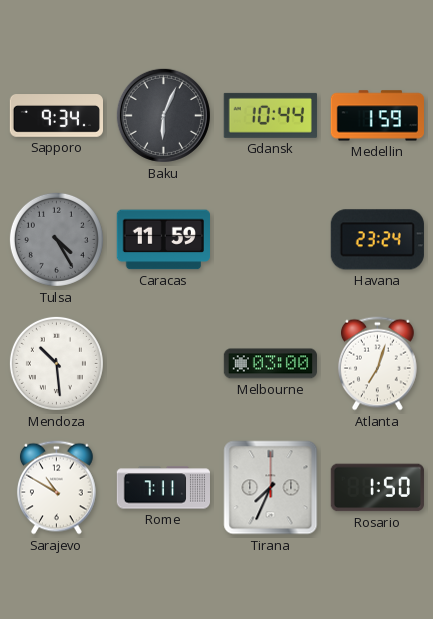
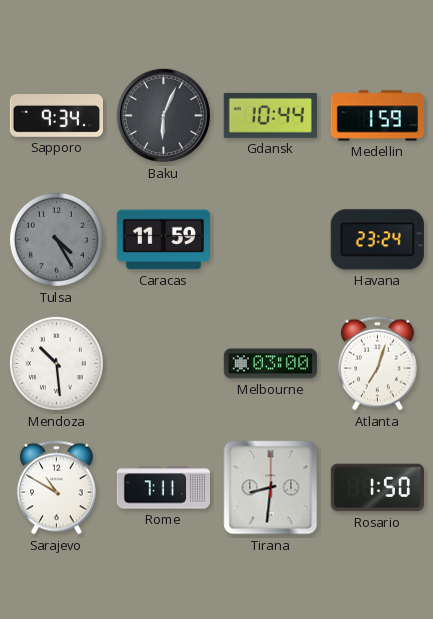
Tirana: 7:34 -> 8:31 (271, 488)
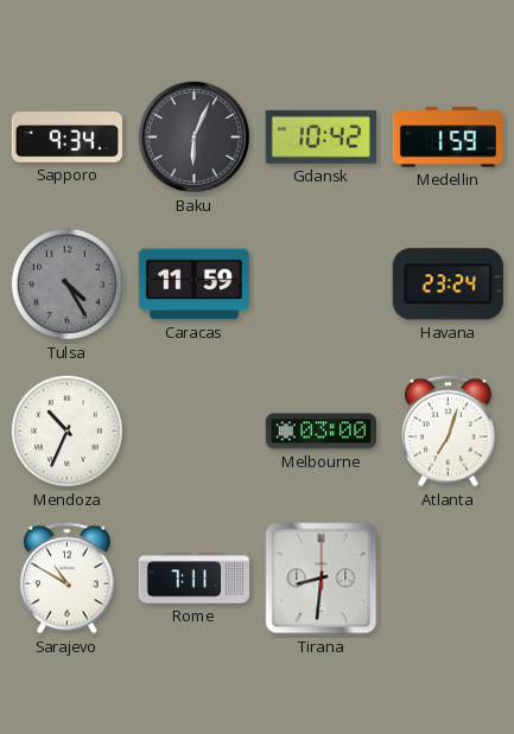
Gdansk: 10:44 -> 10:42 (321, 136)
Mendoza: 10:29 -> 10:34 (66, 430)
Rosario: 1:50 -> none (377, 488)
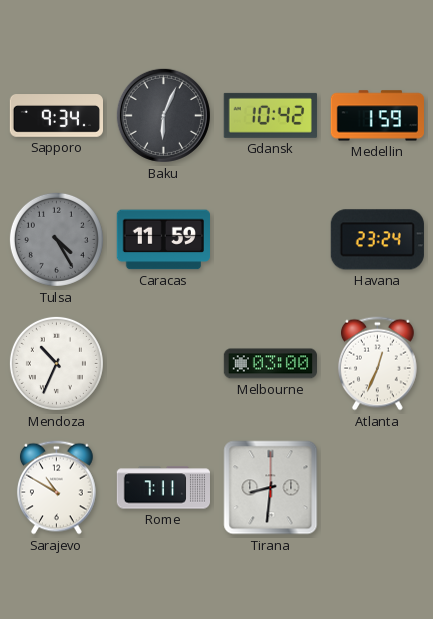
Atlanta: 7:03 -> 12:34 (378, 364)
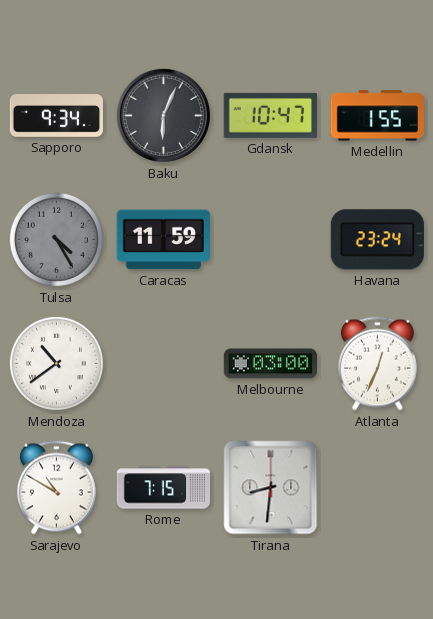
Gdansk: 10:42 -> 10:47 (270, 115)
Medellin: 1:59 -> 1:55 (377, 116)
Mendoza: 10:34 -> 10:39 (56, 363)
Rome: 7:11 -> 7:15 (163, 488)
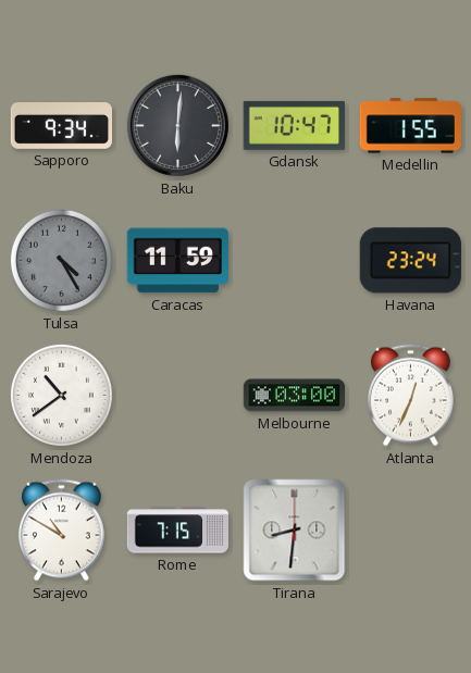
Baku: 6:04 -> 6:01 (177, 125)
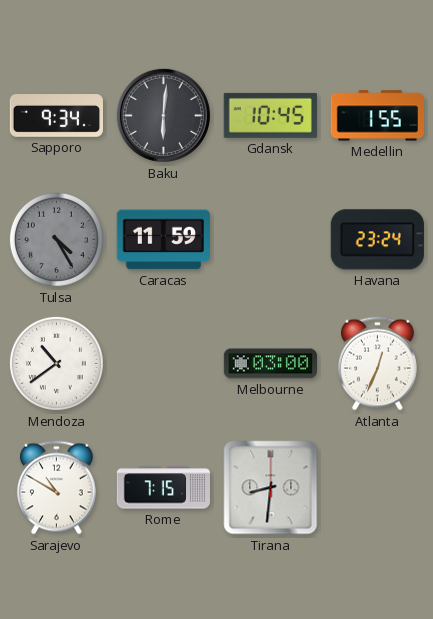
Gdansk: 10:47 -> 10:45 (270, 115)
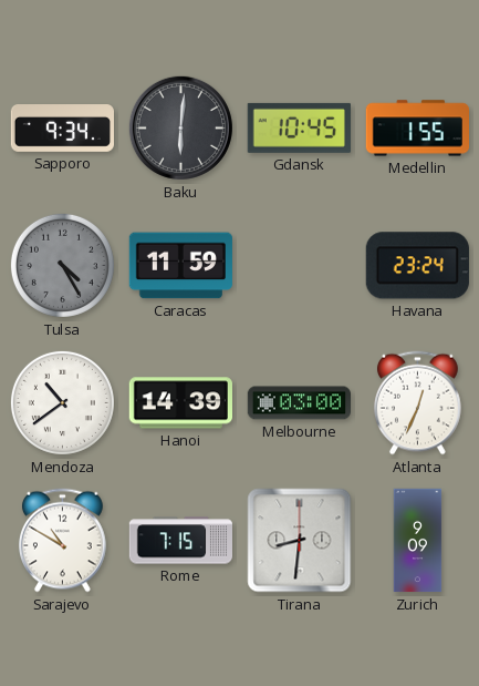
Hanoi: none -> 14:39 (180, 403)
Zurich: none -> 9:09 (418, 541)
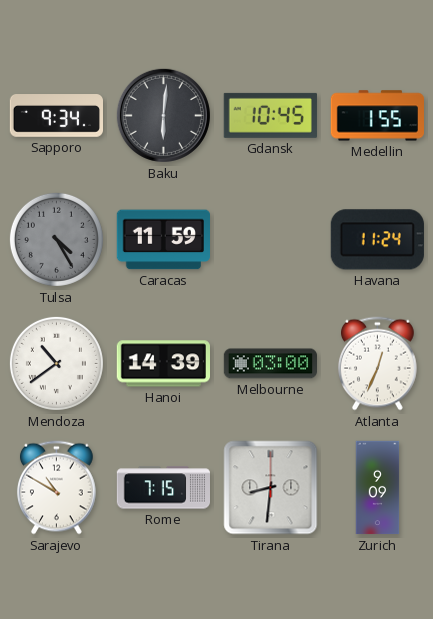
Havana: 23:24 -> 11:24 (377, 240)
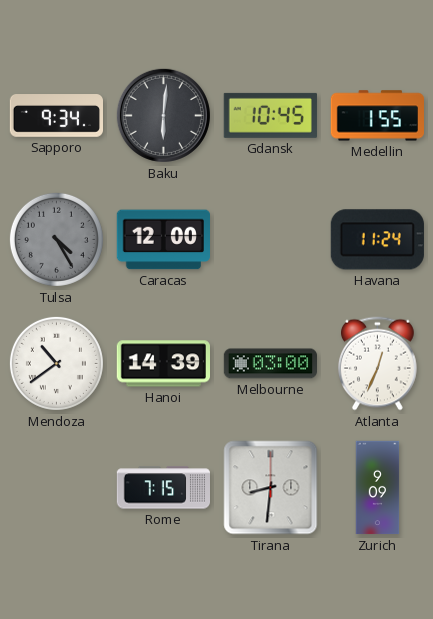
Caracas: 11:59 -> 12:00 (163, 240)
Sarajevo: 10:50 -> none (57, 488)
